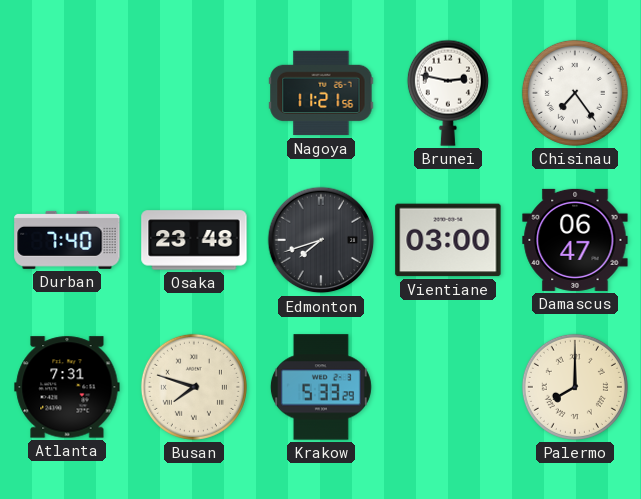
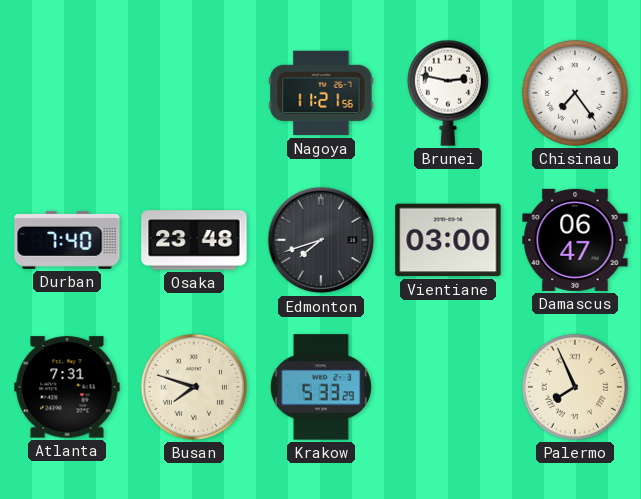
Palermo: 8:00 -> 7:56 (575, 387)
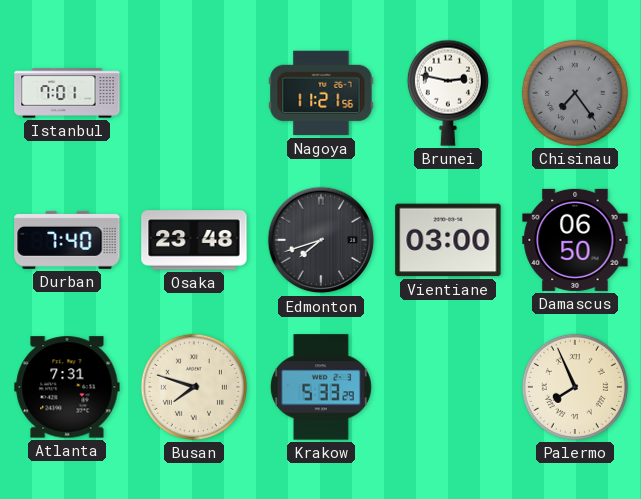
Istanbul: none -> 7:01 (67, 93)
Chisinau dial: white -> grey (575, 93)
Damascus: 06:47 -> 06:50 (575, 240)
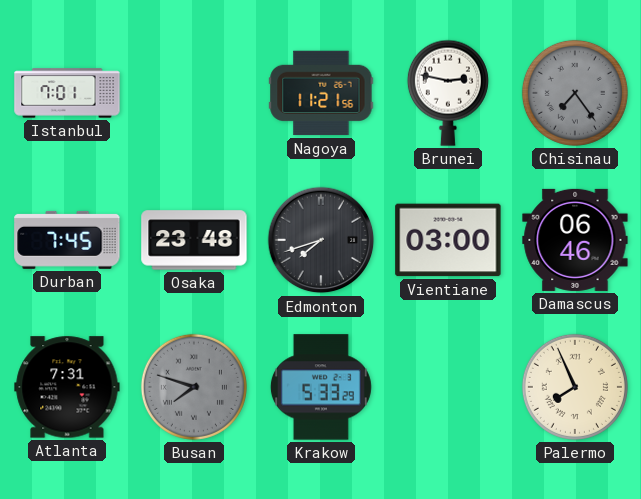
Durban: 7:40 -> 7:45 (67, 240)
Damascus: 06:50 -> 06:46 (575, 240)
Busan dial: cream -> grey (194, 387)
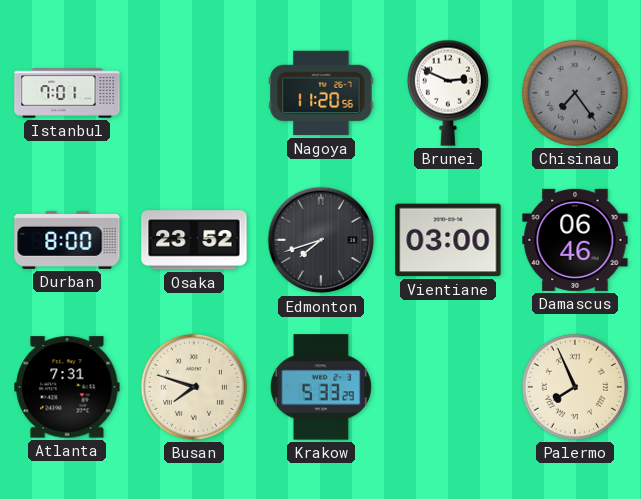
Nagoya: 11:21 -> 11:20 (321, 93)
Brunei: 2:47 -> 2:49 (448, 93)
Durban: 7:45 -> 8:00 (67, 240)
Osaka: 23:48 -> 23:52 (194, 240)
Busan dial: grey -> cream (194, 387)
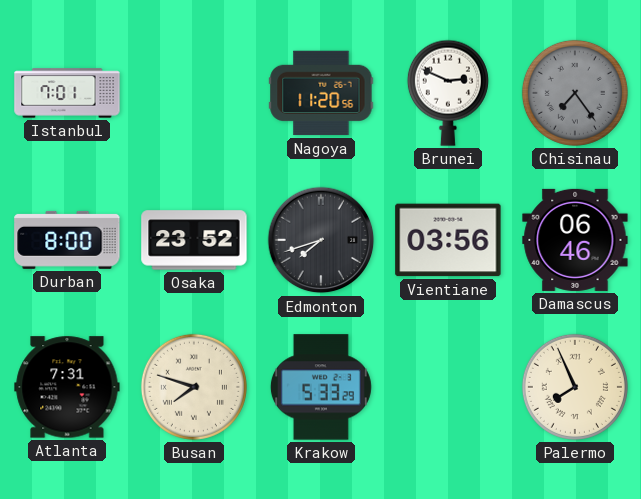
Vientiane: 03:00 -> 03:56 (448, 240)
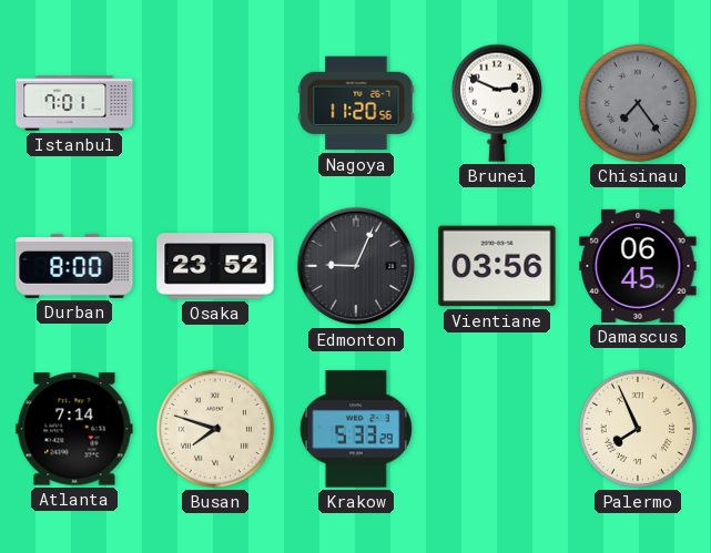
Edmonton: 7:42 -> 9:04 (356, 266)
Damascus: 06:46 -> 06:45 (638, 266)
Atlanta: 7:31 -> 7:14 (74, 429)
